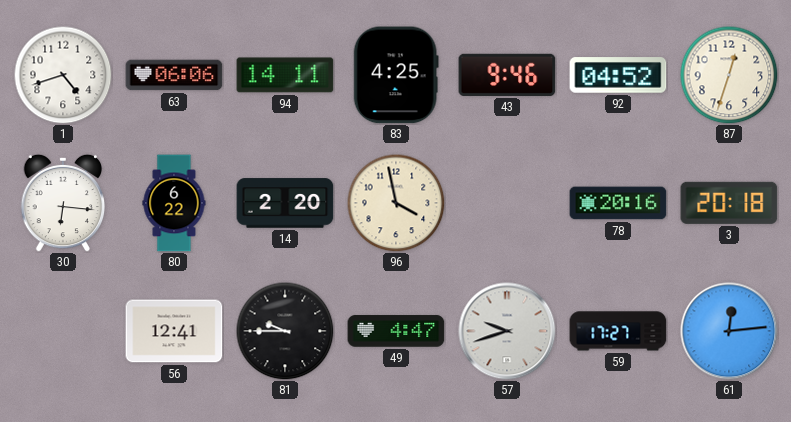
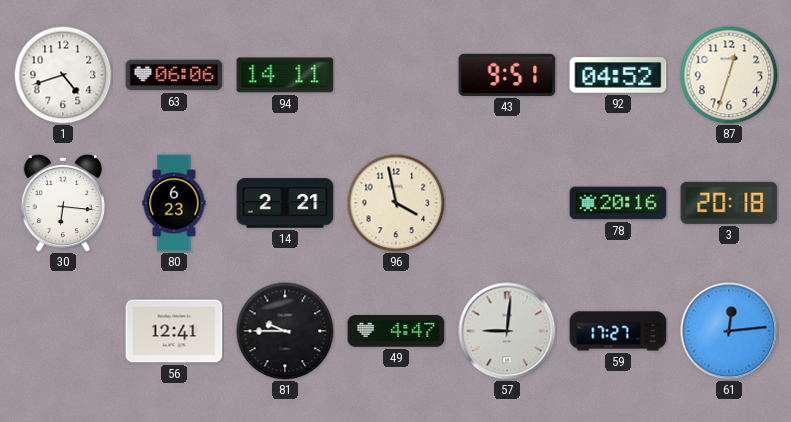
83: 4:25 -> none (396, 75)
43: 9:46 -> 9:51 (507, 75)
80: 6:22 -> 6:23 (174, 203)
14: 2:20 -> 2:21 (285, 203)
57: 9:42 -> 9:01 (507, 331)
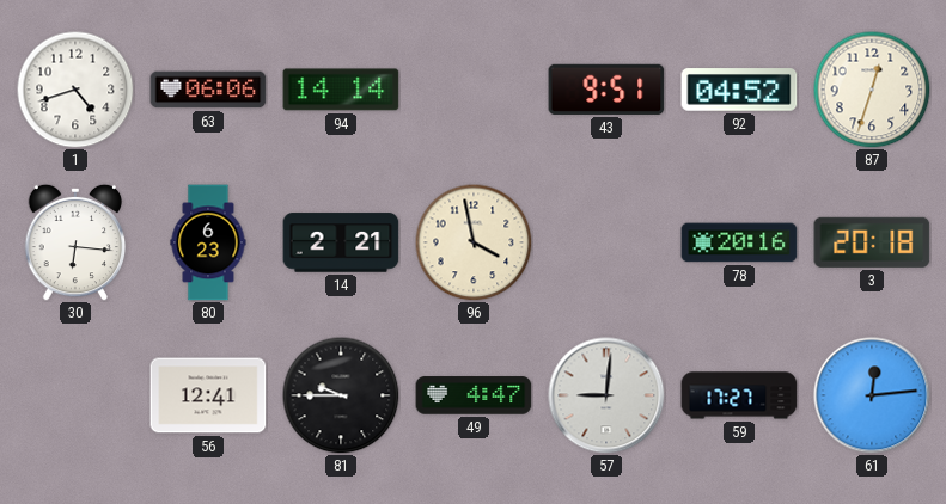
94: 14:11 -> 14:14 (341, 90)
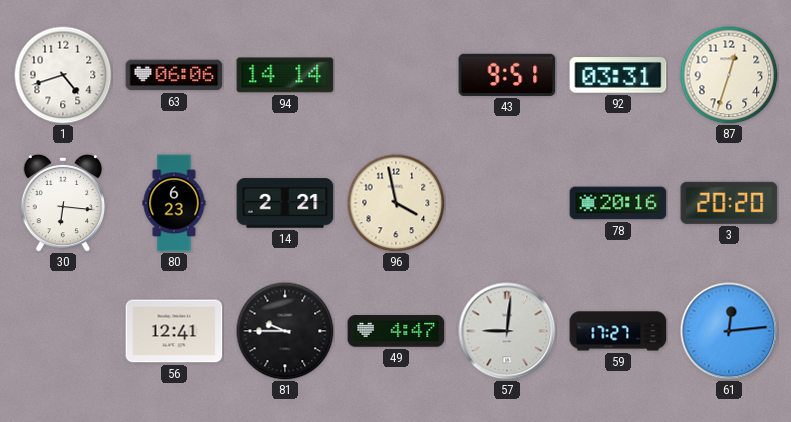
92: 04:52 -> 03:31 (618, 75)
3: 20:18 -> 20:20 (729, 203)
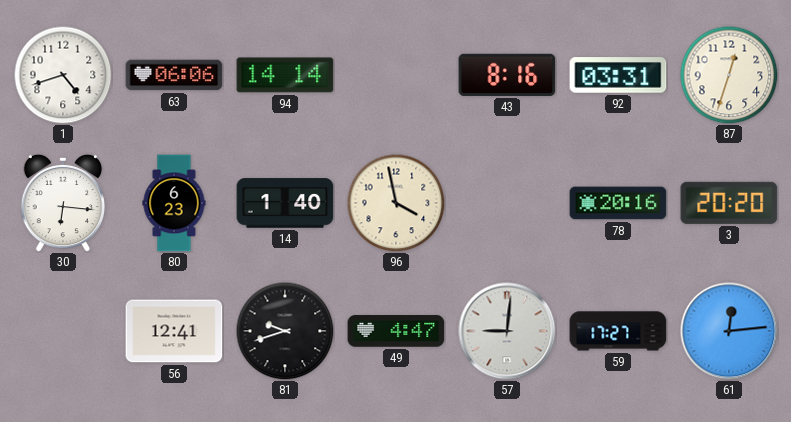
43: 9:51 -> 8:16 (507, 75)
14: 2:21 -> 1:40 (285, 203)
81: 9:45 -> 9:42 (285, 331)
